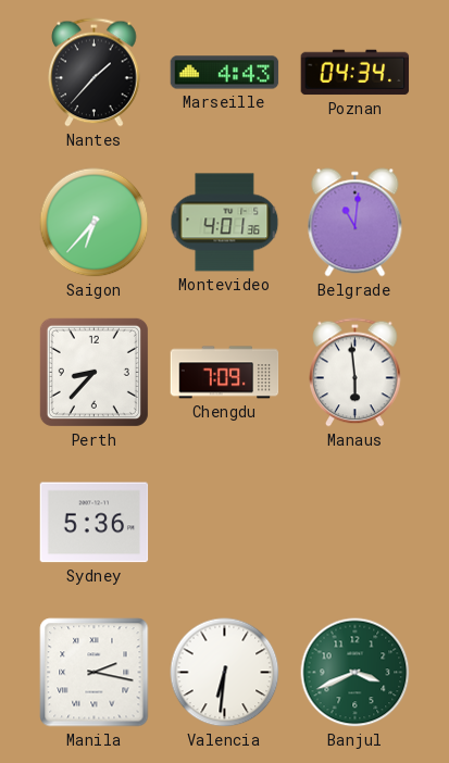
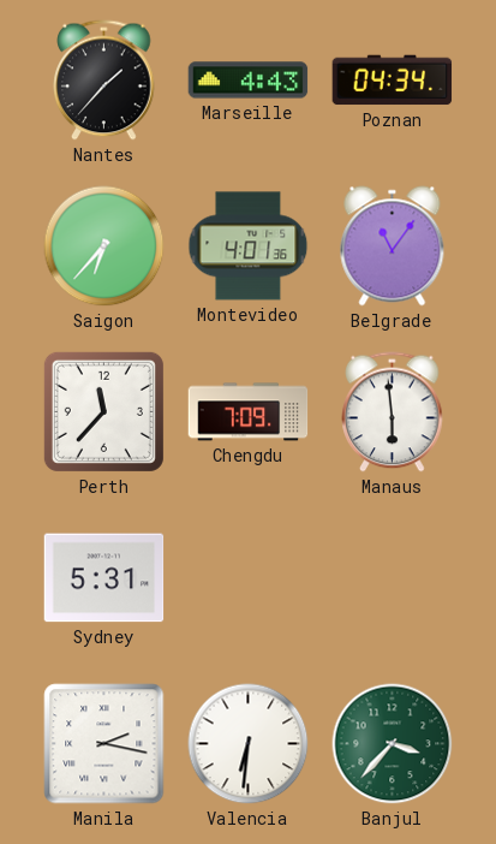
Belgrade: 11:01 -> 11:06 (393, 246)
Perth: 8:37 -> 11:37 (103, 411)
Sydney: 5:36 -> 5:31 (104, 578)
Banjul: 3:41 -> 3:37 (393, 744)
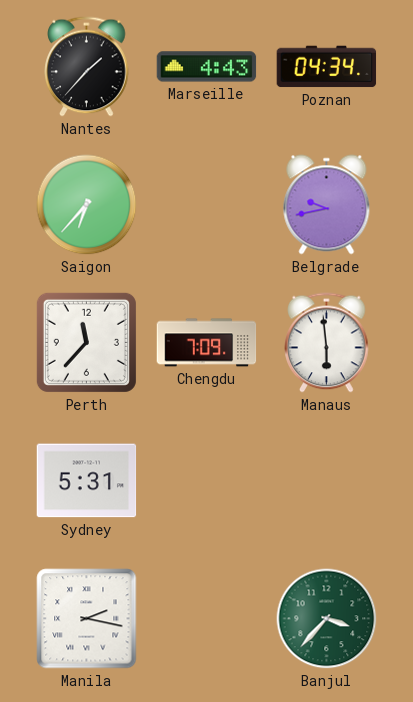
Montevideo: 4:01 -> none (249, 246)
Belgrade: 11:06 -> 9:43 (327, 205)
Valencia: 6:31 -> none (249, 744)
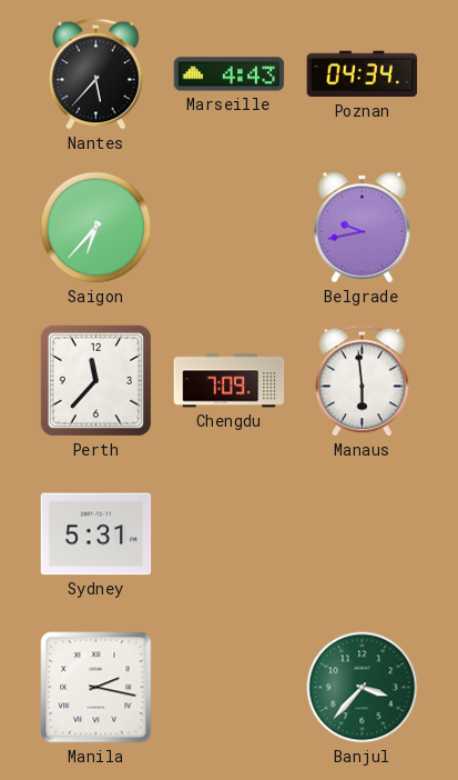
Nantes: 1:37 -> 5:37 (96, 74)
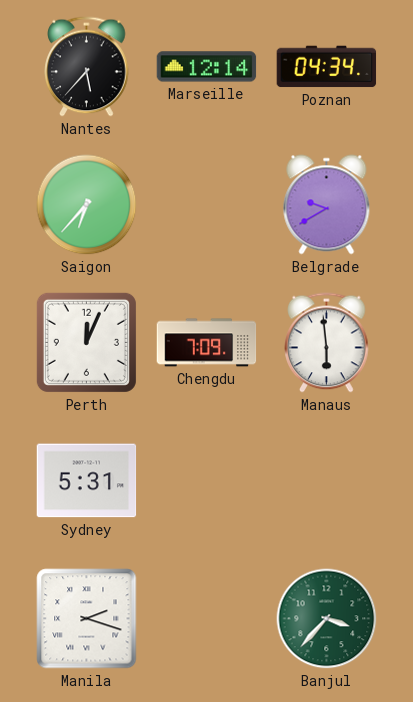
Marseille: 4:43 -> 12:14 (207, 67)
Belgrade: 9:43 -> 9:40 (327, 205)
Perth: 11:37 -> 12:04 (86, 342)
Manila: 2:17 -> 2:18 (87, 619)
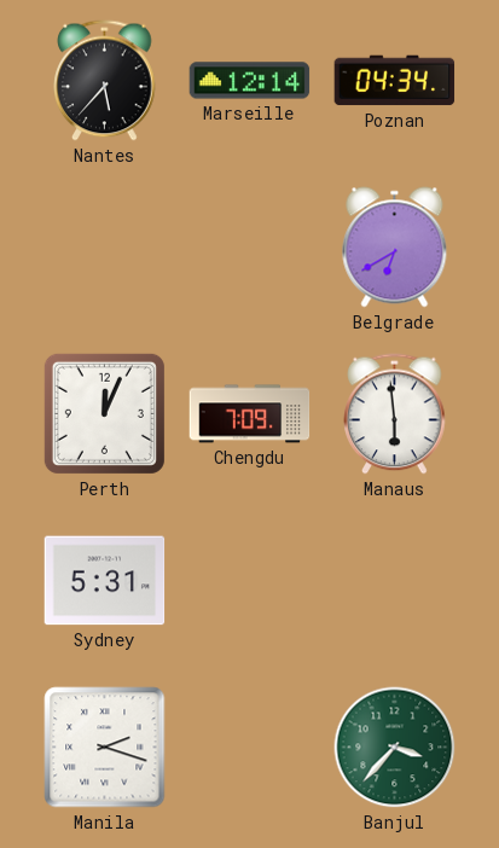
Saigon: 6:37 -> none (87, 205)
Belgrade: 9:40 -> 6:40 (395, 248)
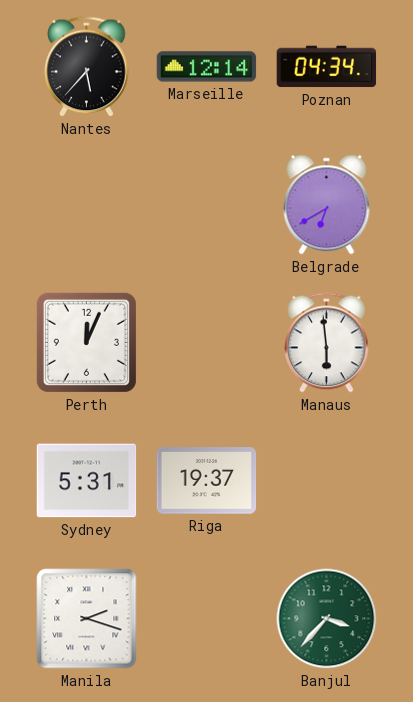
Chengdu: 7:09 -> none (250, 414)
Riga: none -> 19:37 (207, 481)
